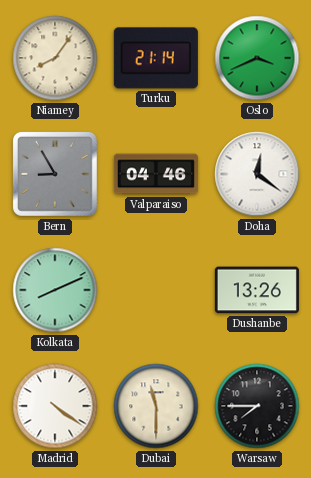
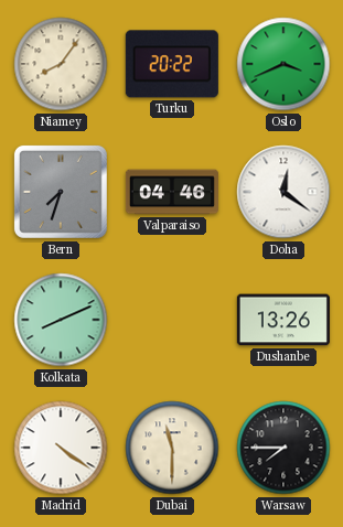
Turku: 21:14 -> 20:22 (172, 64)
Bern: 8:55 -> 7:33 (61, 192)
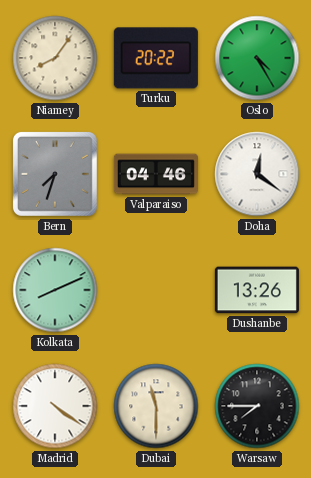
Oslo: 3:41 -> 4:25 (257, 58)
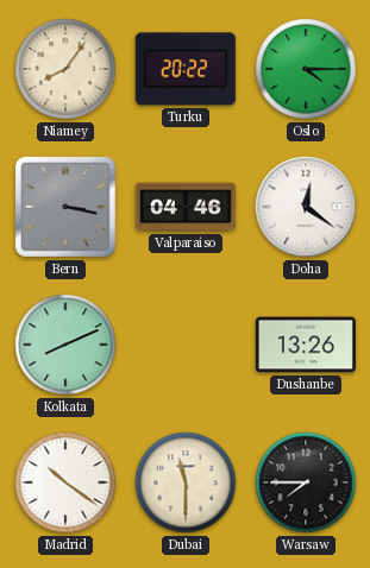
Oslo: 4:25 -> 4:15 (306, 69)
Bern: 7:33 -> 3:17 (65, 207)
Madrid: 4:21 -> 10:21 (65, 482)
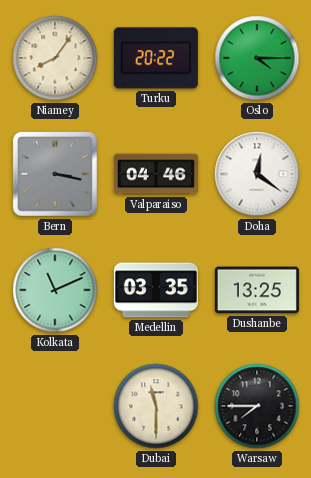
Kolkata: 8:11 -> 11:11 (55, 290)
Medellin: none -> 03:35 (156, 290)
Dushanbe: 13:26 -> 13:25 (257, 290)
Madrid: 10:21 -> none (65, 482)
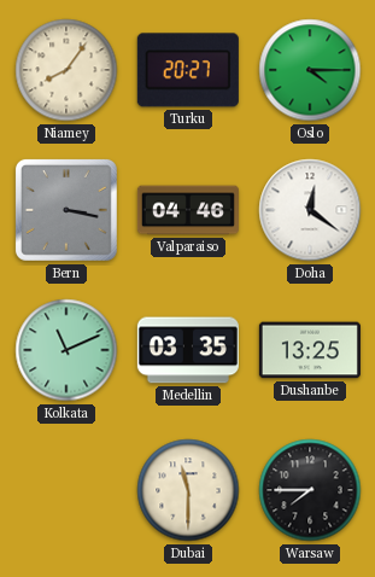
Turku: 20:22 -> 20:27 (188, 70)
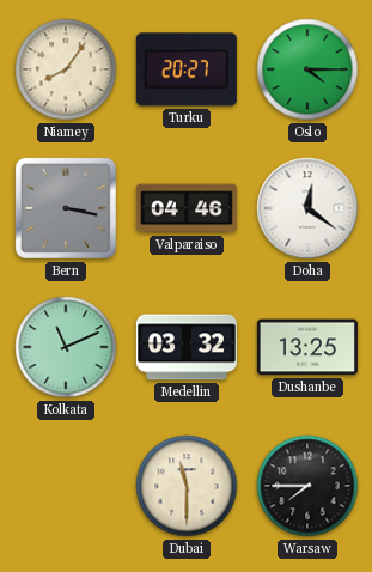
Medellin: 03:35 -> 03:32 (187, 347)
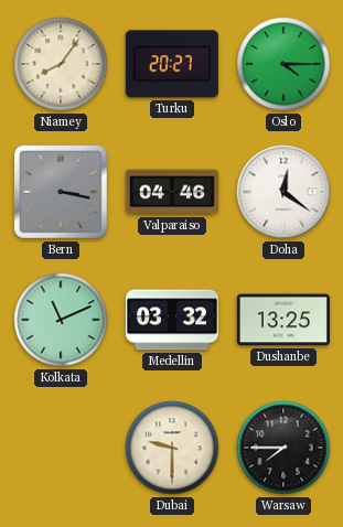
Dubai: 11:30 -> 9:30 (172, 448)
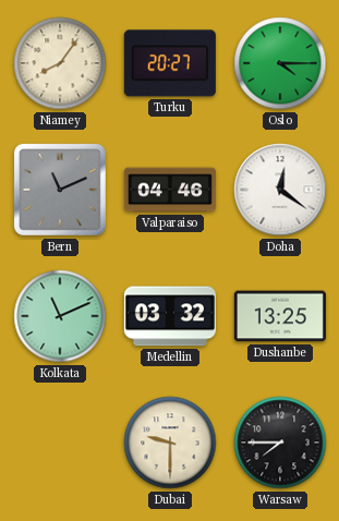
Bern: 3:17 -> 11:11 (60, 190)
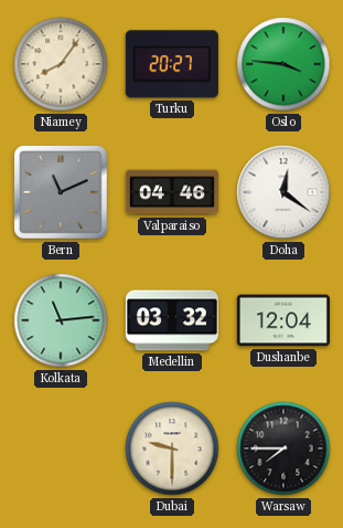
Oslo: 4:15 -> 3:46 (283, 64)
Kolkata: 11:11 -> 11:14 (61, 320)
Dushanbe: 13:25 -> 12:04 (283, 320)
